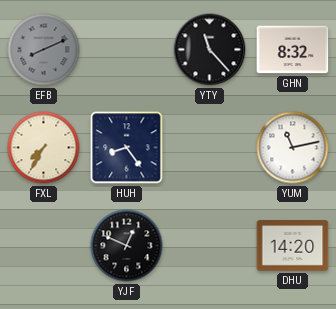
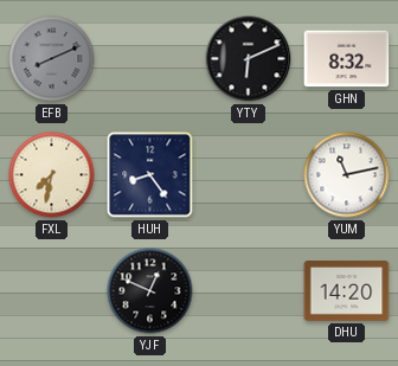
YTY: 11:23 -> 6:11 (249, 59)
FXL: 7:35 -> 7:32 (52, 175)
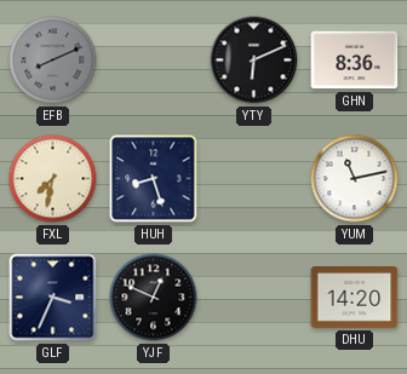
GHN: 8:32 -> 8:36 (355, 61)
HUH: 8:24 -> 8:27 (154, 179)
GLF: none -> 3:34 (53, 298)
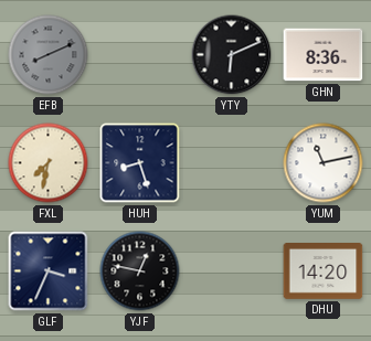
YJF: 12:49 -> 12:47 (140, 271)
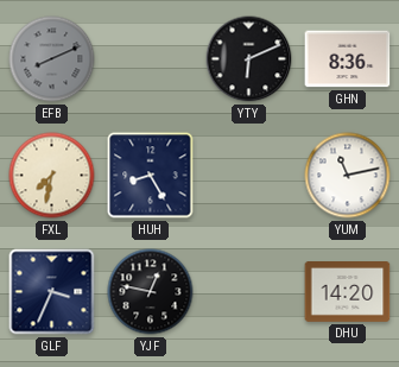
HUH: 8:27 -> 8:25 (151, 176)
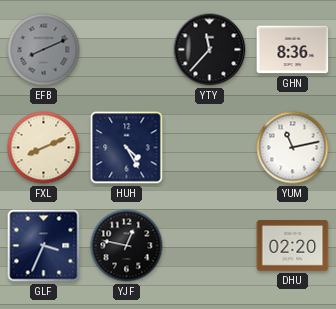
YTY: 6:11 -> 11:37 (210, 50)
FXL: 7:32 -> 8:11 (44, 148)
HUH: 8:25 -> 4:25 (127, 148)
DHU: 14:20 -> 02:20 (293, 246)
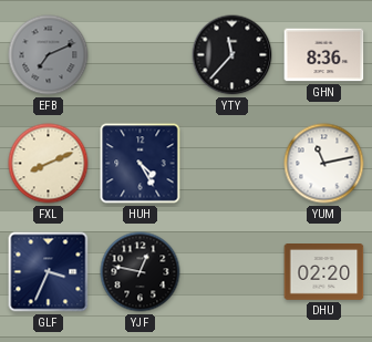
EFB: 8:11 -> 7:11 (49, 55)
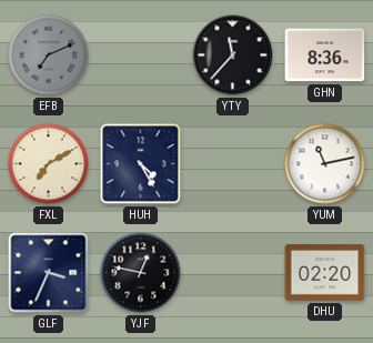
FXL: 8:11 -> 7:10 (49, 164)
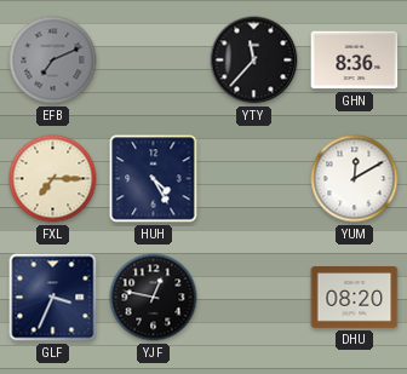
FXL: 7:10 -> 7:15 (53, 179)
YUM: 11:13 -> 12:10 (355, 179)
DHU: 02:20 -> 08:20 (355, 298)
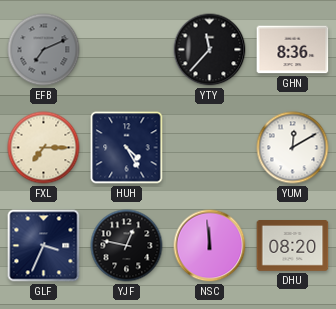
NSC: none -> 11:59 (210, 246)
